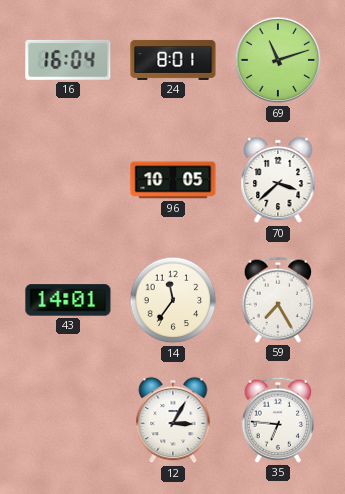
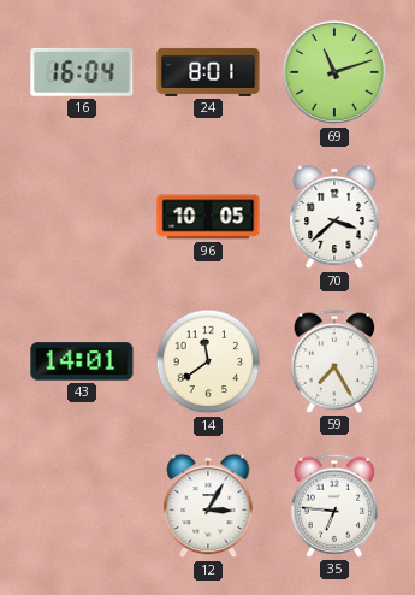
14: 11:36 -> 11:39 (208, 361)
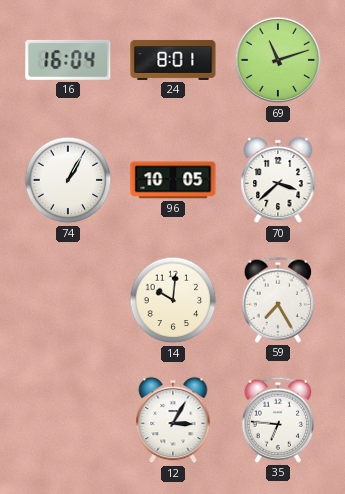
74: none -> 1:05 (68, 180)
43: 14:01 -> none (82, 361)
14: 11:39 -> 10:01 (173, 300)
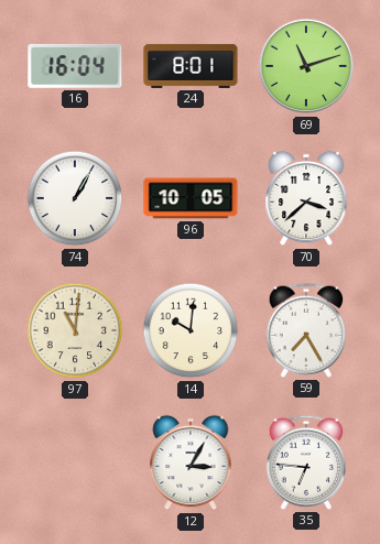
97: none -> 11:01 (75, 330)
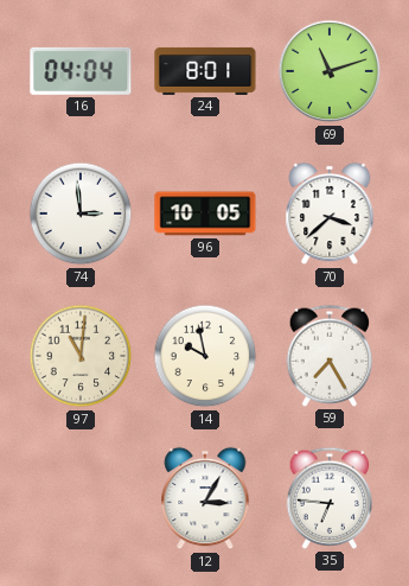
16: 16:04 -> 04:04 (81, 71)
74: 1:05 -> 2:59 (81, 214)
14: 10:01 -> 9:58 (205, 356)
